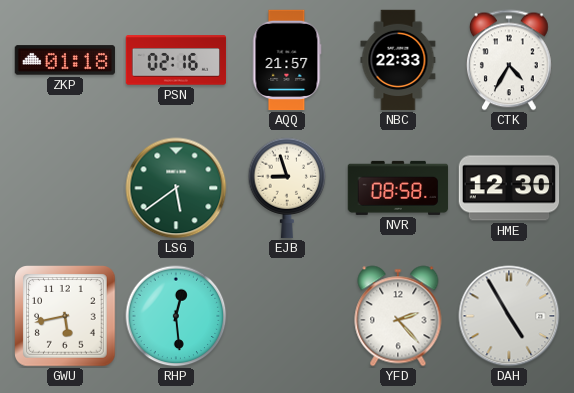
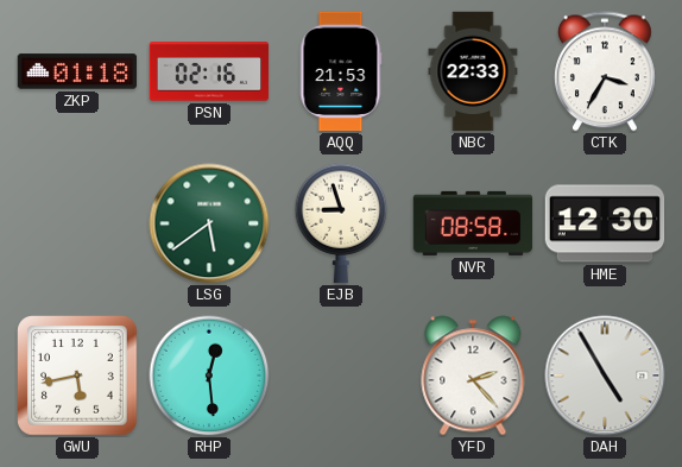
AQQ: 21:57 -> 21:53 (341, 71)
CTK: 4:35 -> 3:35 (605, 71)
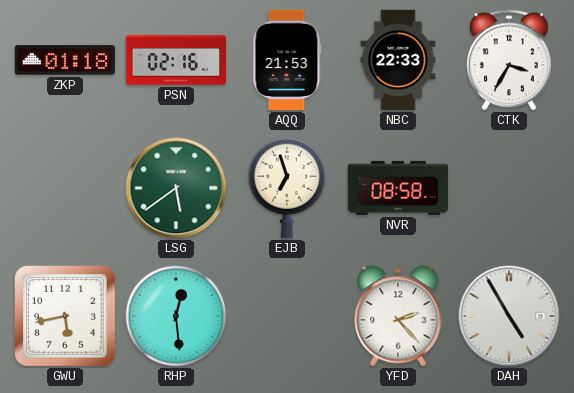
EJB: 8:57 -> 6:57 (287, 188)
HME: 12:30 -> none (605, 223)
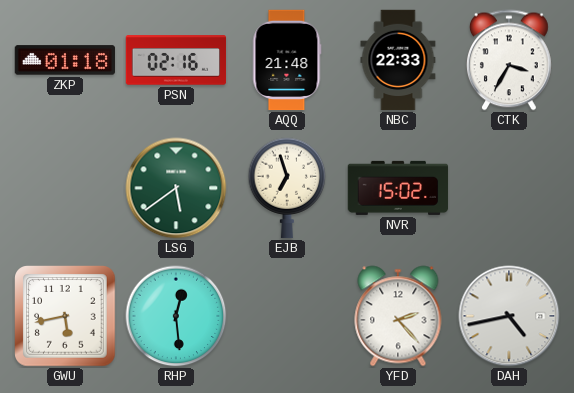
AQQ: 21:53 -> 21:48 (287, 60)
NVR: 08:58 -> 15:02 (398, 188)
DAH: 4:55 -> 4:43 (509, 316)
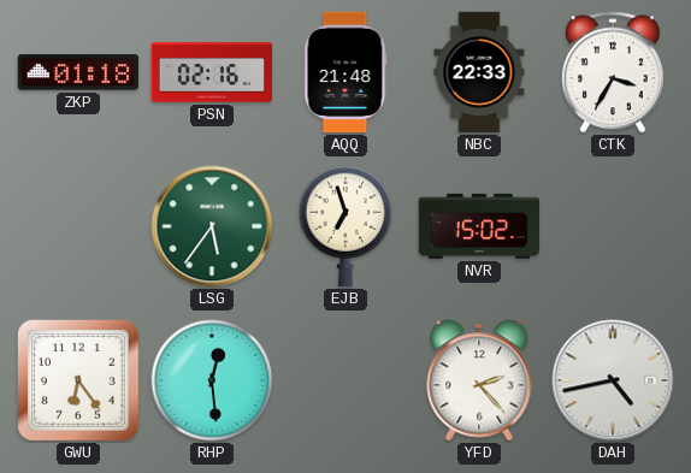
LSG: 5:39 -> 5:36 (212, 226)
GWU: 5:43 -> 6:24 (78, 380)
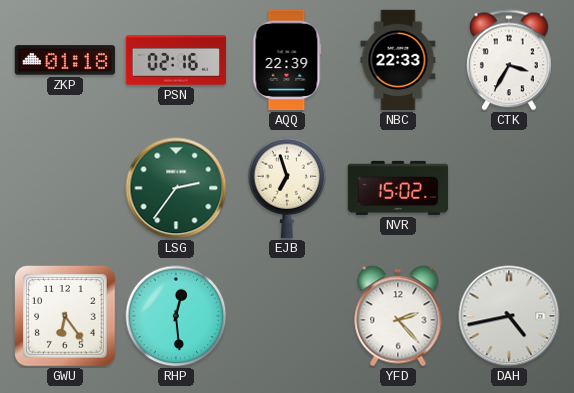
AQQ: 21:48 -> 22:39 (287, 60)
LSG: 5:36 -> 2:36 (176, 188)
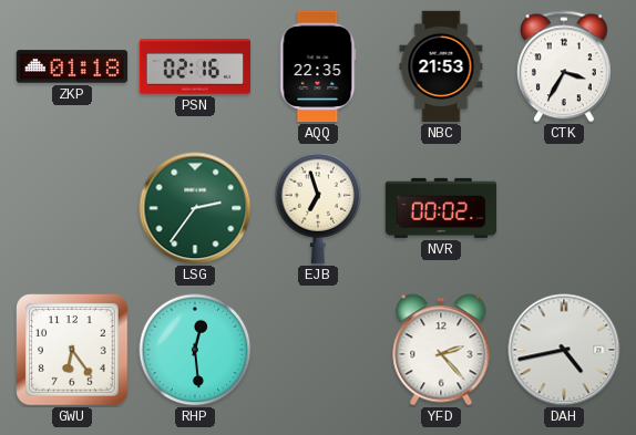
AQQ: 22:39 -> 22:35 (318, 66)
NBC: 22:33 -> 21:53 (441, 66)
NVR: 15:02 -> 00:02 (441, 208)
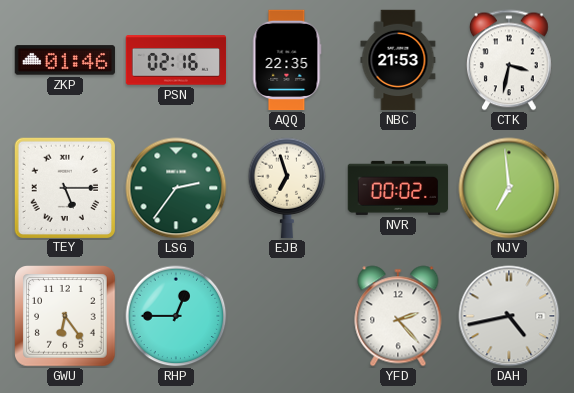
ZKP: 01:18 -> 01:46 (65, 60)
CTK: 3:35 -> 3:32 (509, 60)
TEY: none -> 5:15 (64, 187)
NJV: none -> 6:59 (509, 188)
RHP: 12:29 -> 12:45 (176, 316)
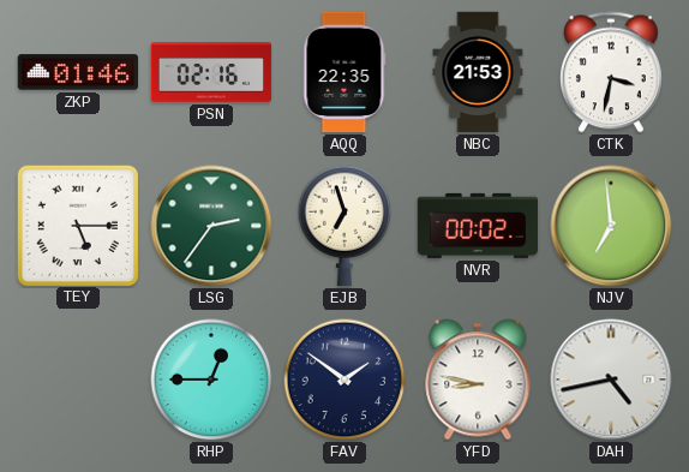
GWU: 6:24 -> none (65, 316)
FAV: none -> 1:51 (344, 380)
YFD: 2:23 -> 8:47 (478, 380)
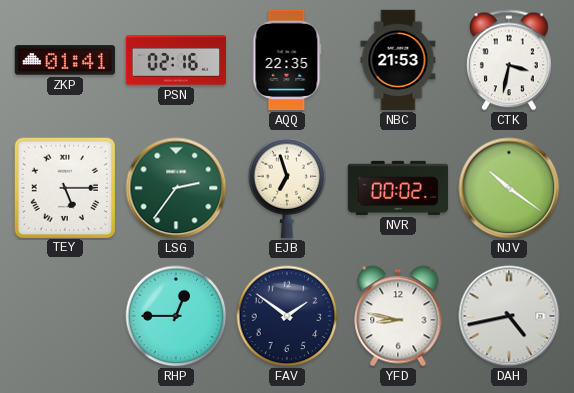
ZKP: 01:46 -> 01:41 (65, 60)
NJV: 6:59 -> 10:21 (509, 188)
